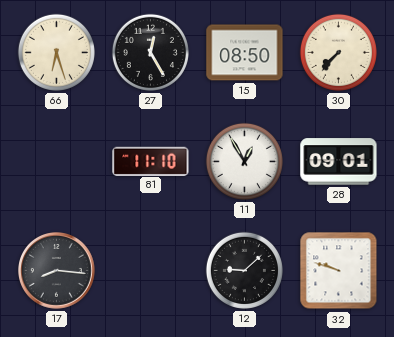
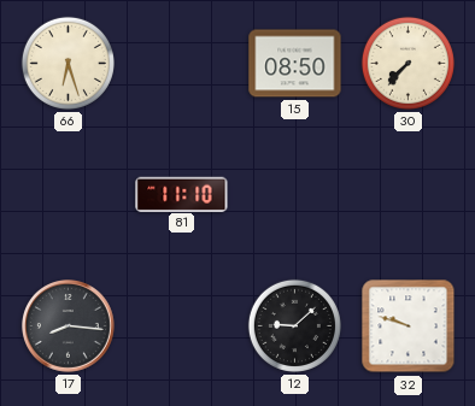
27: 12:25 -> none (150, 52)
11: 12:55 -> none (244, 161)
28: 09:01 -> none (339, 162)
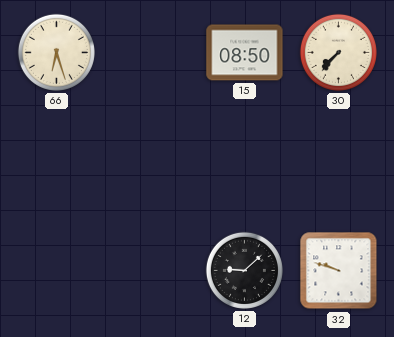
81: 11:10 -> none (182, 194)
17: 8:16 -> none (69, 326)
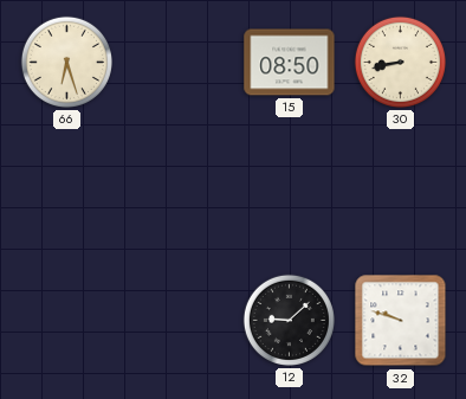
30: 7:37 -> 8:43 (400, 62)
